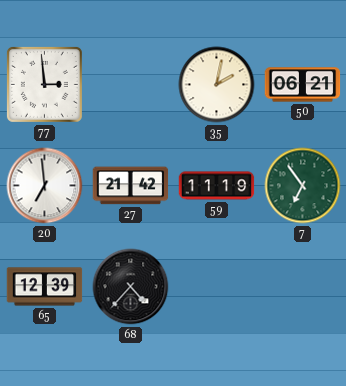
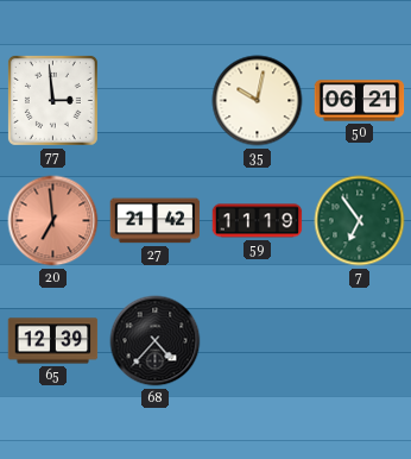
35: 2:02 -> 10:02 (258, 101)
20 dial: white -> salmon (53, 221)
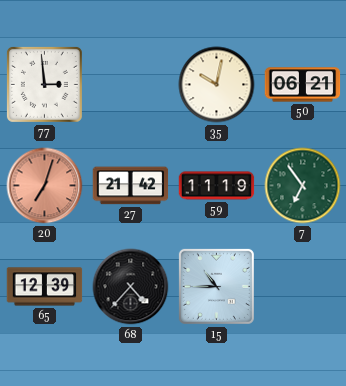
20: 6:59 -> 7:03 (45, 186)
15: none -> 10:45 (216, 286)
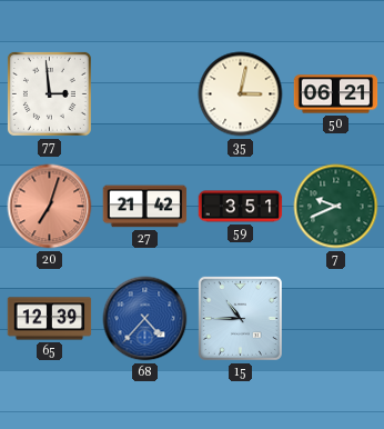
35: 10:02 -> 3:02 (241, 94)
59: 11:19 -> 3:51 (241, 207)
7: 6:54 -> 9:41 (336, 207)
68 dial: black -> blue (145, 319)
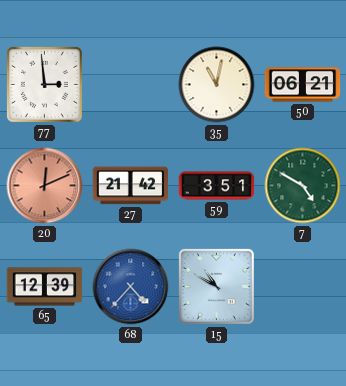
35: 3:02 -> 11:02 (217, 85)
20: 7:03 -> 12:11 (45, 186)
7: 9:41 -> 4:50 (303, 186)
15: 10:45 -> 10:50 (216, 286)
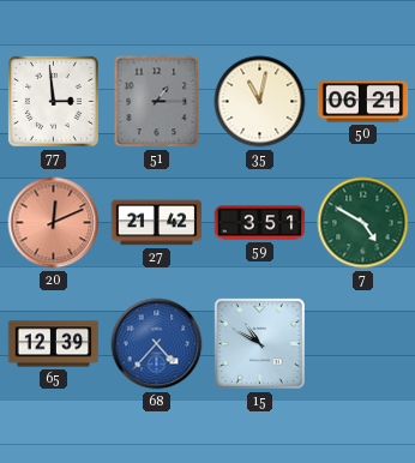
51: none -> 1:15 (157, 102)
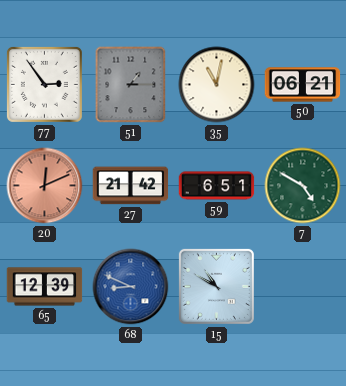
77: 2:59 -> 2:54 (44, 84)
59: 3:51 -> 6:51 (217, 186)
68: 4:37 -> 8:49 (131, 287)
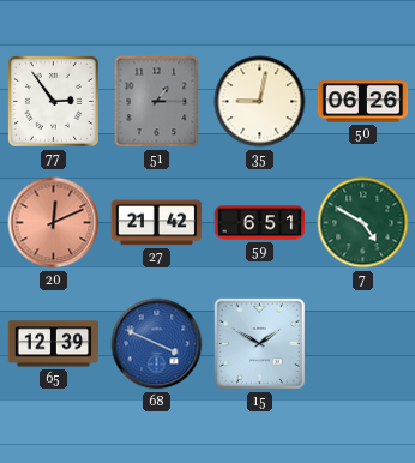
35: 11:02 -> 9:02 (260, 102)
50: 06:21 -> 06:26 (363, 102)
68: 8:49 -> 3:49 (157, 344)
15: 10:50 -> 1:50 (259, 343)
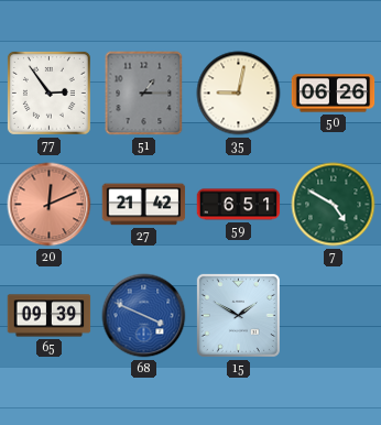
65: 12:39 -> 09:39 (50, 316)
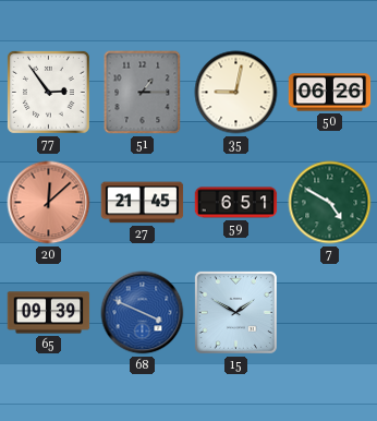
20: 12:11 -> 12:08 (49, 203)
27: 21:42 -> 21:45 (143, 203)
